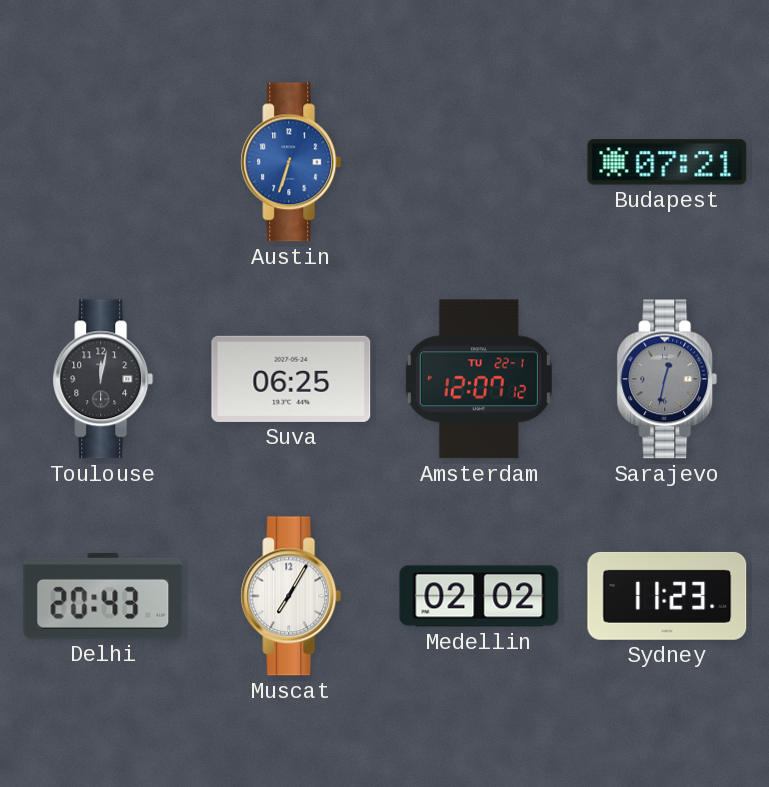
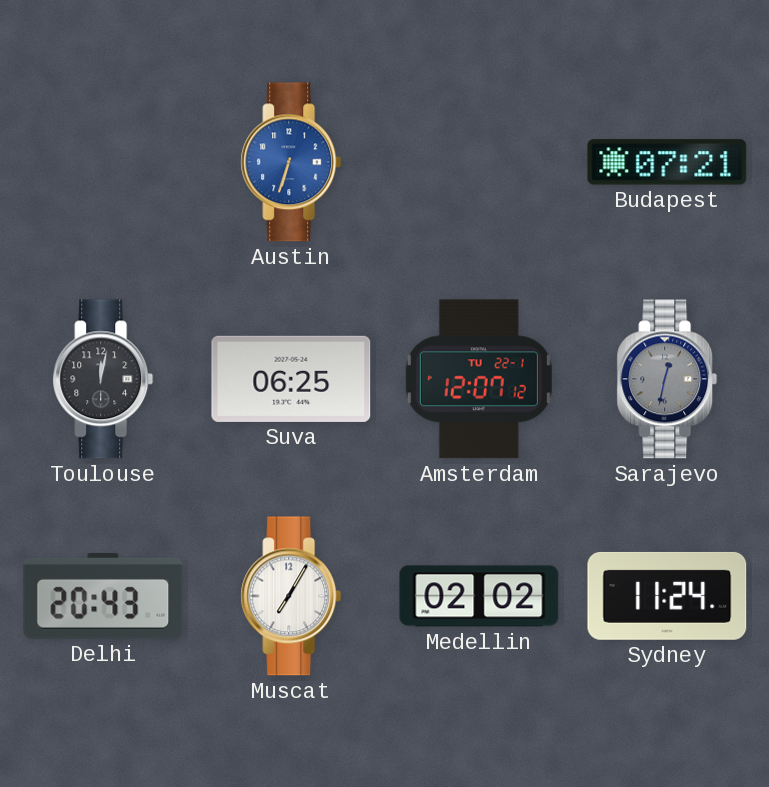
Sydney: 11:23 -> 11:24 (667, 596)
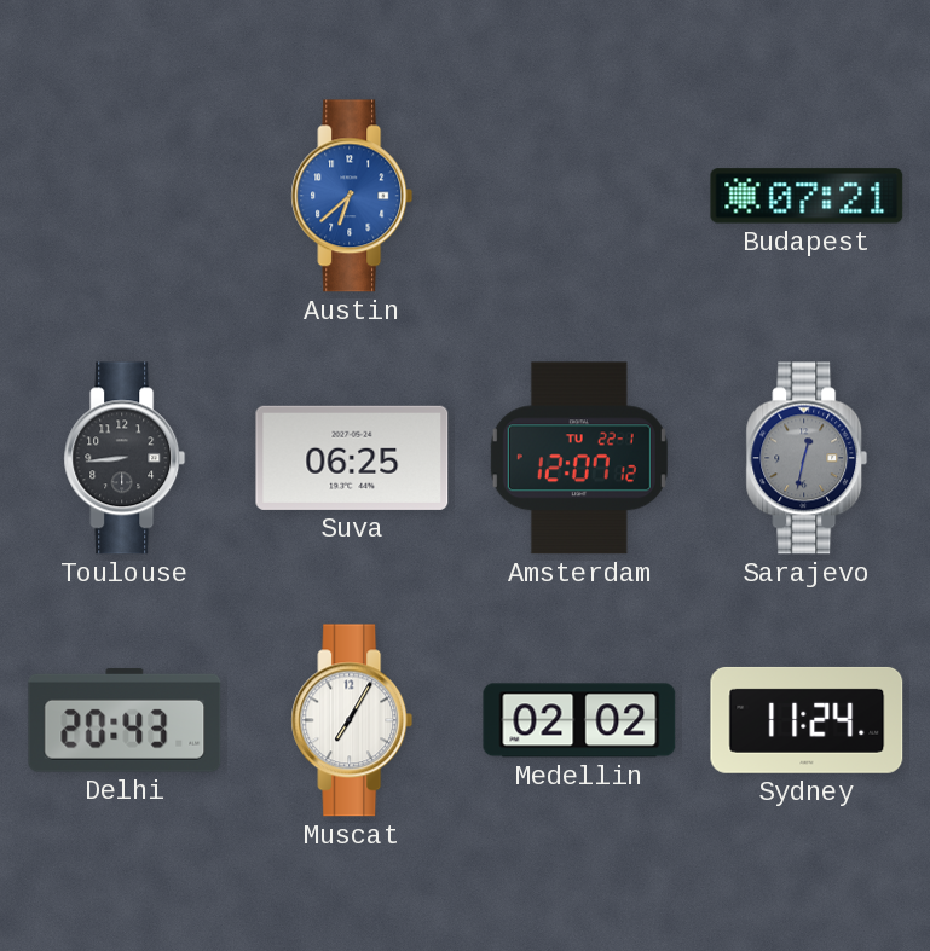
Austin: 6:33 -> 6:38 (352, 196)
Toulouse: 12:02 -> 8:44 (125, 458)
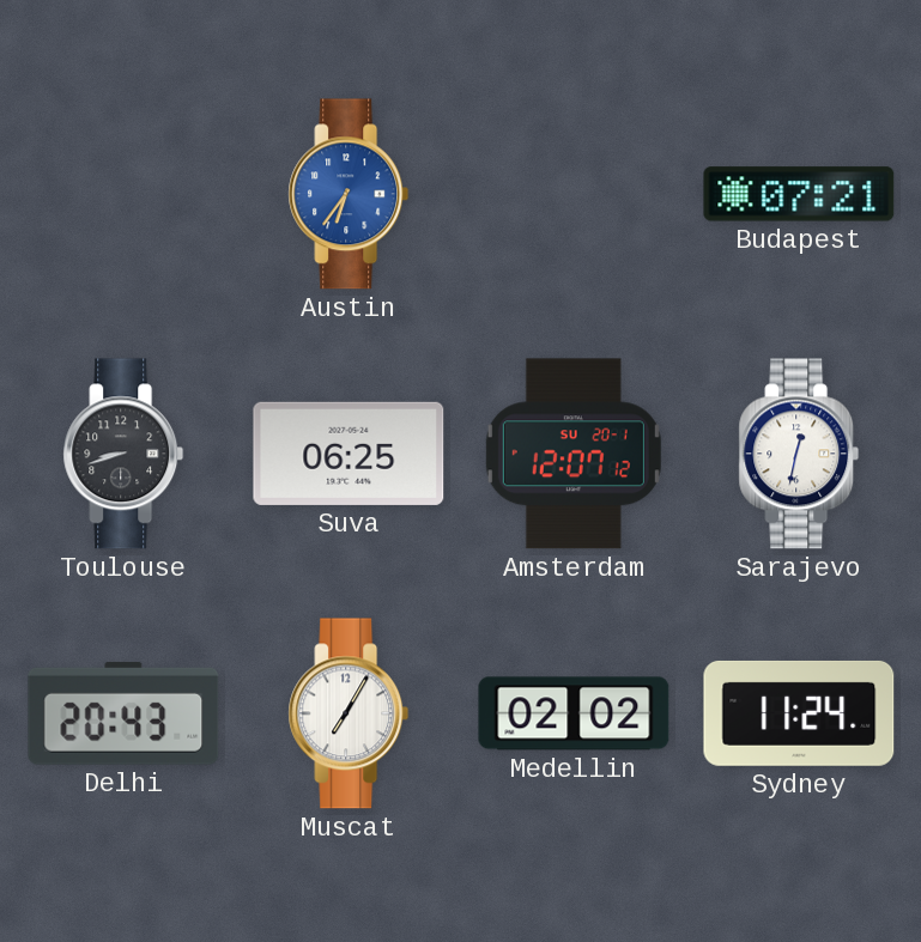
Austin: 6:38 -> 6:36 (349, 194)
Toulouse: 8:44 -> 8:42 (123, 454)
Amsterdam date: TU 22-1 -> SU 20-1 (574, 454)
Sarajevo dial: grey -> white (799, 454)
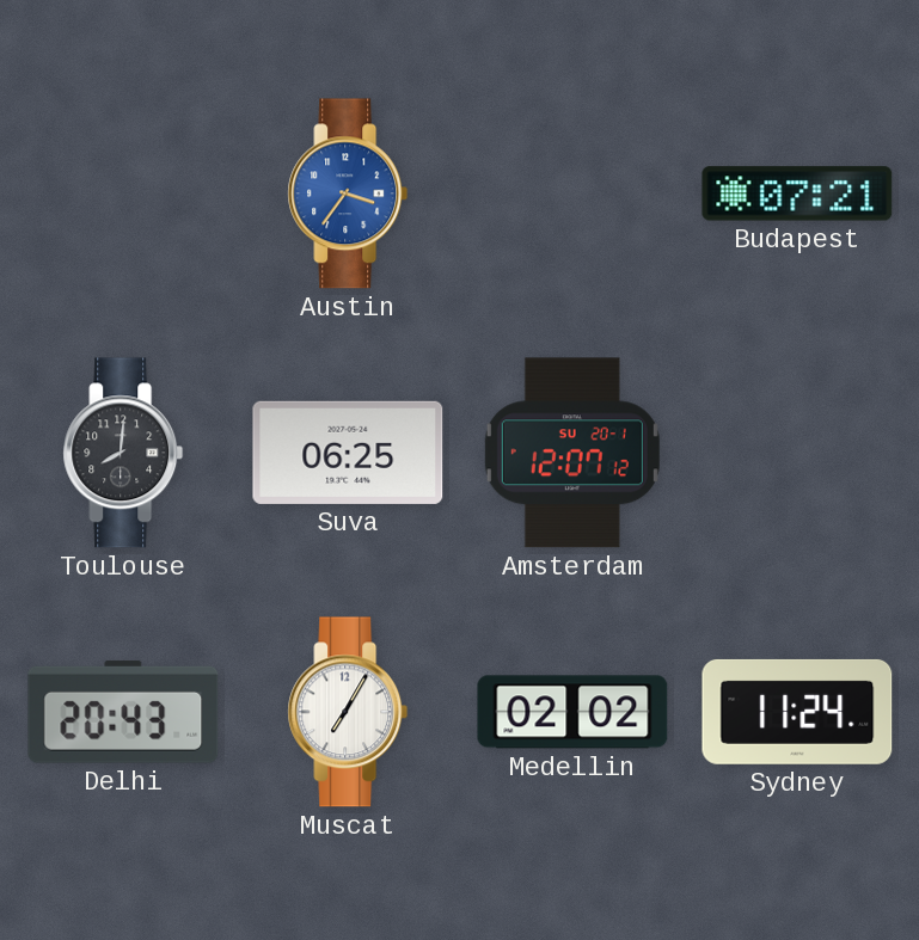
Austin: 6:36 -> 3:36 (348, 193)
Toulouse: 8:42 -> 8:01 (123, 453)
Sarajevo: 12:32 -> none (799, 454)
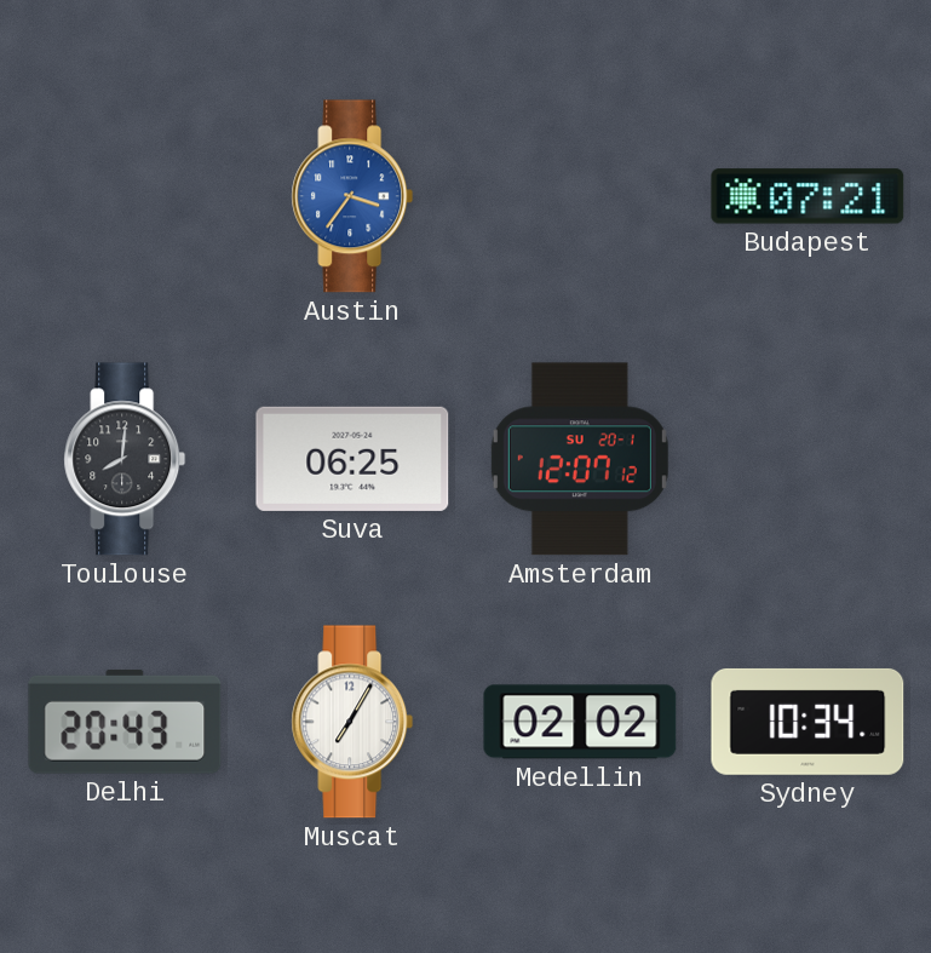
Sydney: 11:24 -> 10:34 (808, 722)
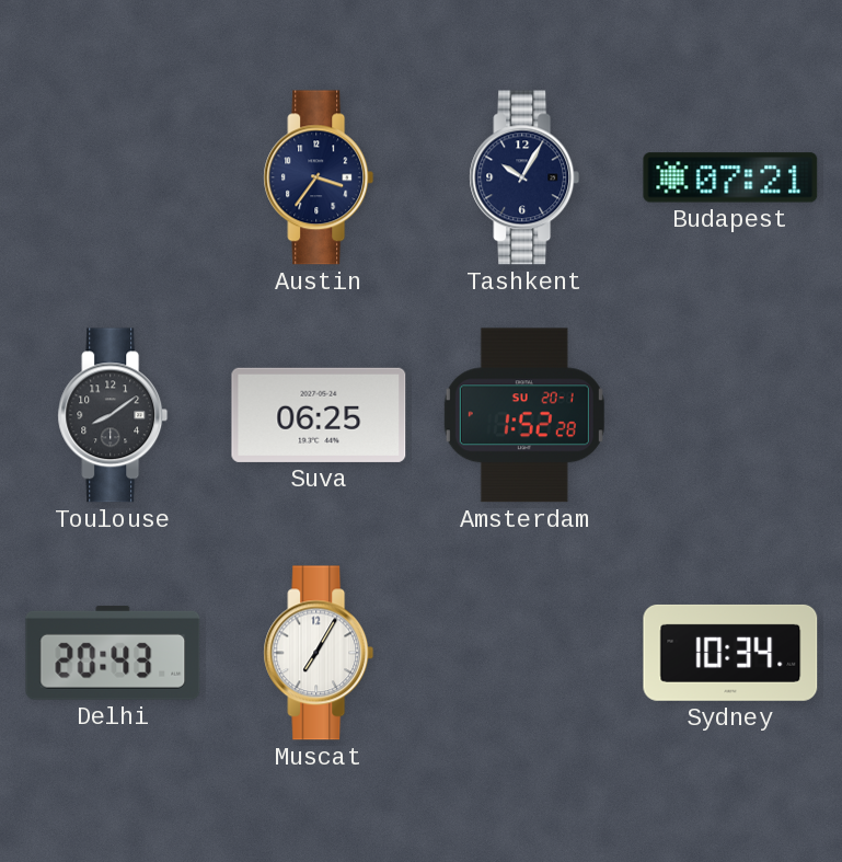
Austin dial: blue -> navy (319, 177)
Tashkent: none -> 10:05 (524, 177)
Toulouse: 8:01 -> 8:09 (113, 415)
Amsterdam: 12:07 -> 1:52 (524, 415)
Medellin: 02:02 -> none (580, 722)
